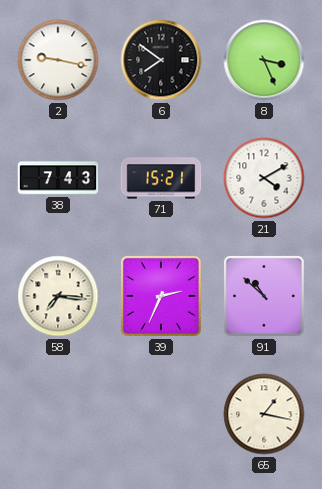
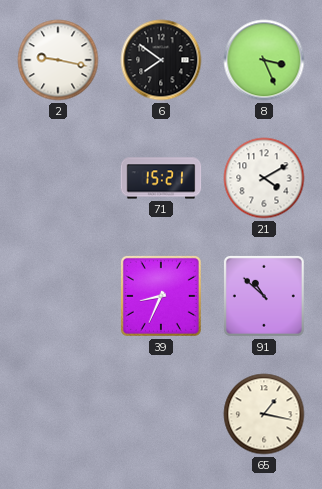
38: 7:43 -> none (58, 178)
58: 7:16 -> none (58, 296)
39: 2:34 -> 8:34 (161, 296)
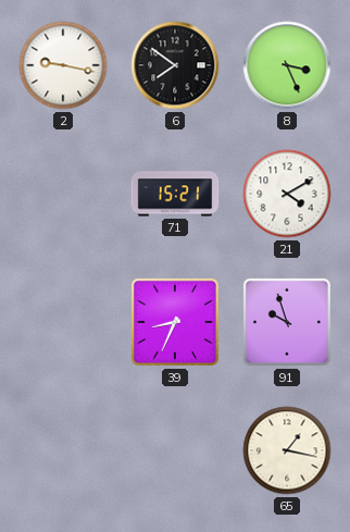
91: 10:52 -> 9:57 (287, 322)
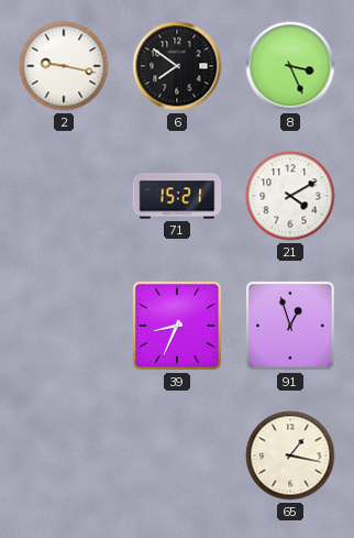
91: 9:57 -> 12:57 (290, 326)
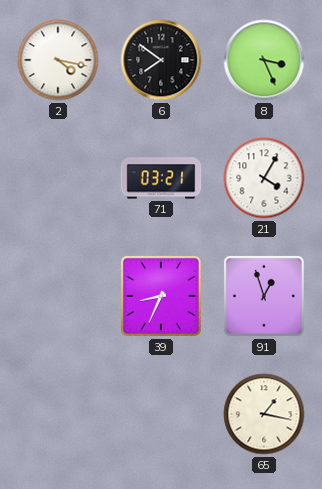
2: 9:17 -> 4:17 (58, 60)
71: 15:21 -> 03:21 (161, 178)
21: 4:10 -> 4:05 (264, 178)
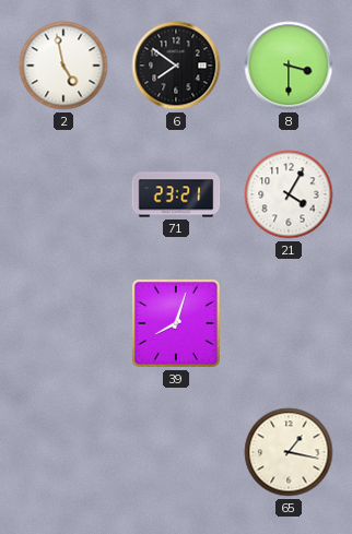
2: 4:17 -> 4:58 (63, 66)
8: 3:26 -> 3:30 (289, 66)
71: 03:21 -> 23:21 (176, 194)
39: 8:34 -> 8:03 (176, 323)
91: 12:57 -> none (264, 296)
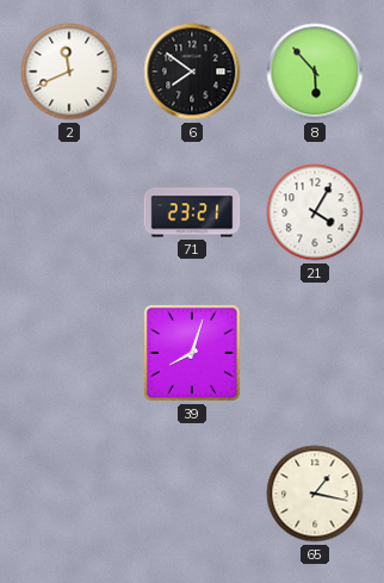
2: 4:58 -> 11:41 (69, 72)
8: 3:30 -> 5:53 (315, 72)
